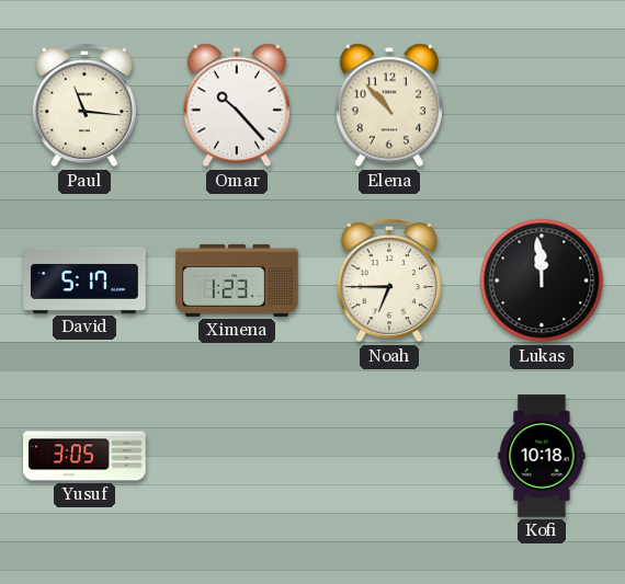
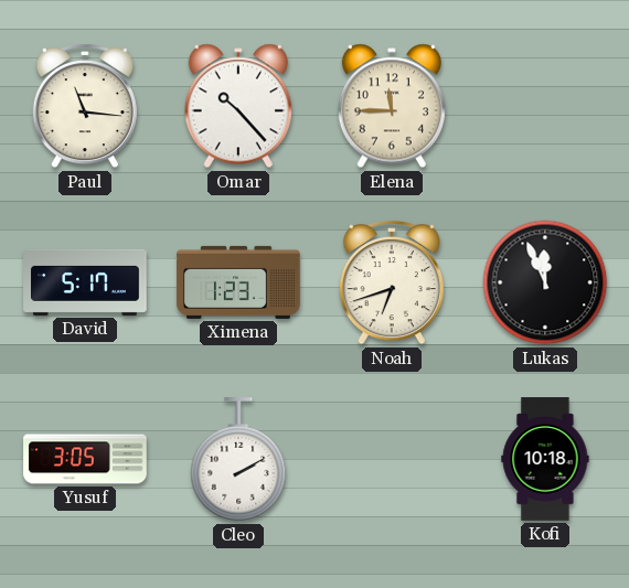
Elena: 10:53 -> 11:45 (392, 106)
Noah: 6:45 -> 6:42 (392, 282)
Lukas: 11:59 -> 11:56 (545, 282)
Cleo: none -> 2:10 (238, 460)
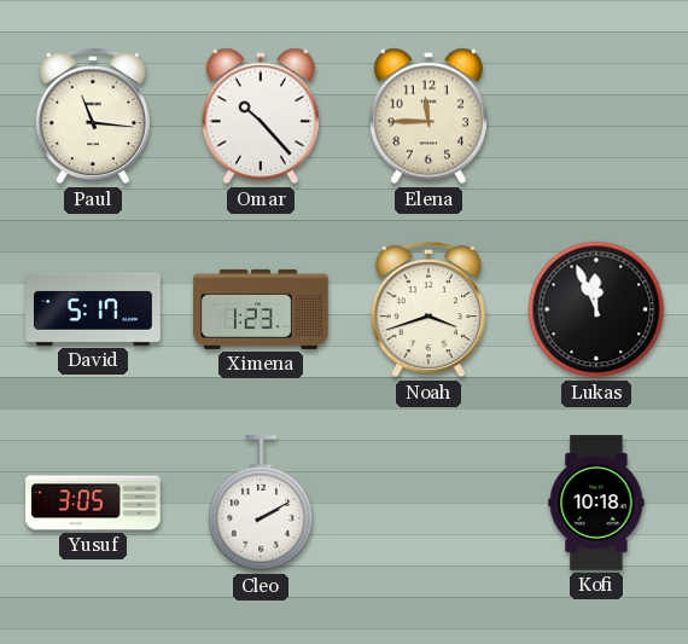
Noah: 6:42 -> 3:42 (428, 309)
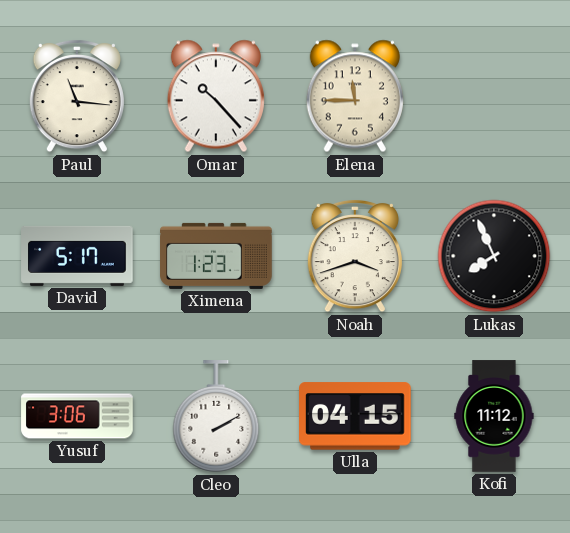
Lukas: 11:56 -> 7:56 (494, 256)
Yusuf: 3:05 -> 3:06 (77, 416)
Ulla: none -> 04:15 (356, 416)
Kofi: 10:18 -> 11:12 (494, 416)
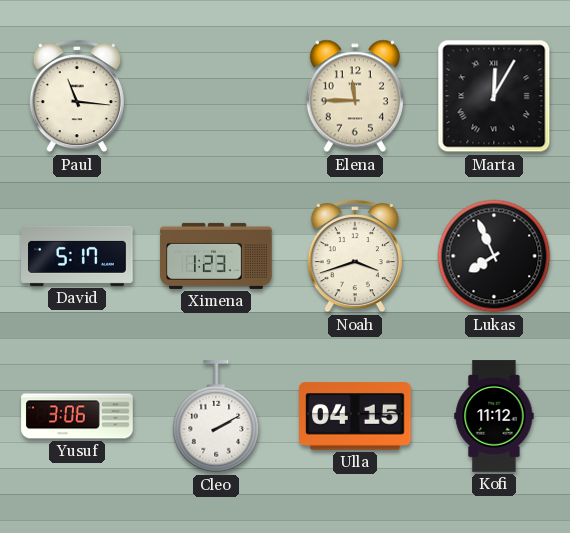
Omar: 10:23 -> none (216, 96)
Marta: none -> 12:05 (494, 96)
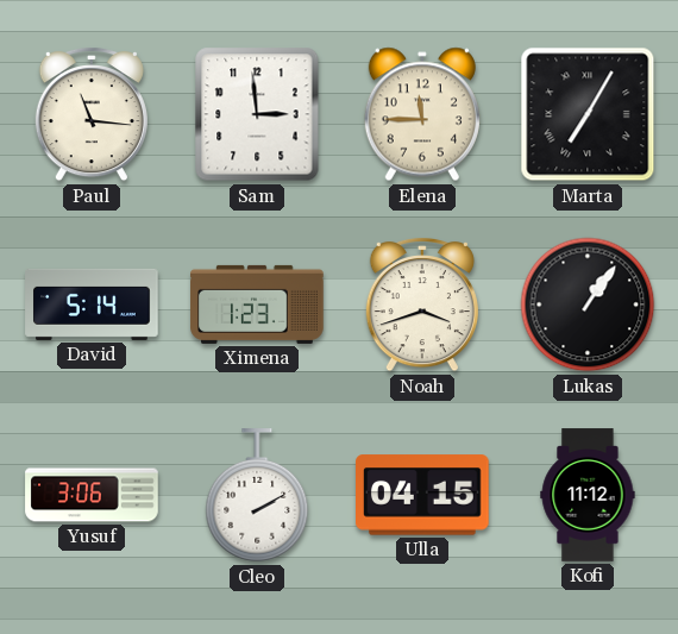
Sam: none -> 2:59 (257, 114)
Marta: 12:05 -> 7:05 (588, 114)
David: 5:17 -> 5:14 (92, 305)
Lukas: 7:56 -> 1:06 (588, 305)
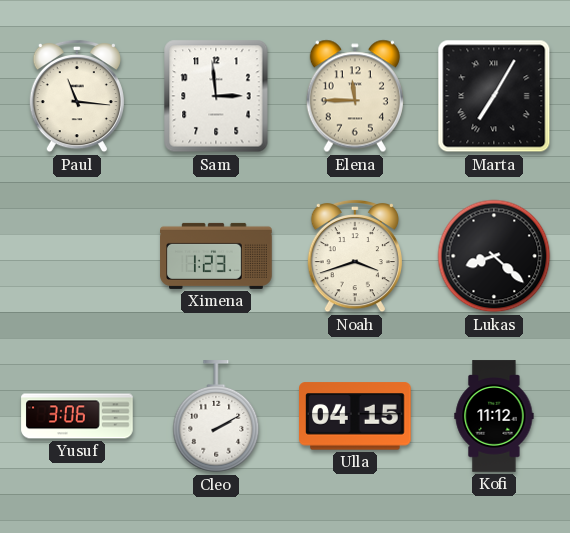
David: 5:14 -> none (92, 305)
Lukas: 1:06 -> 8:22 (494, 256)
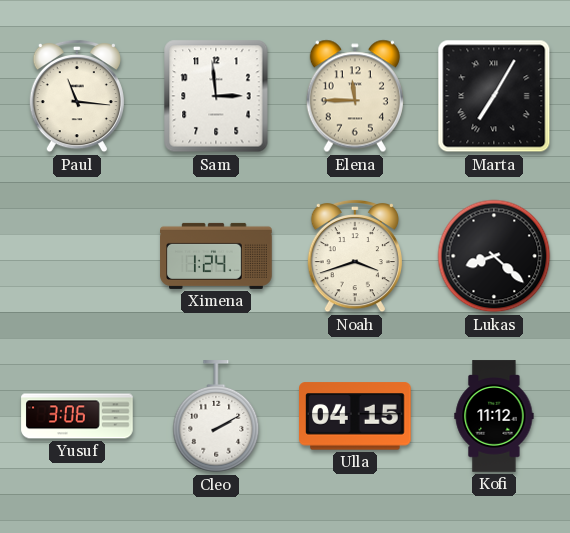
Ximena: 1:23 -> 1:24 (216, 256)
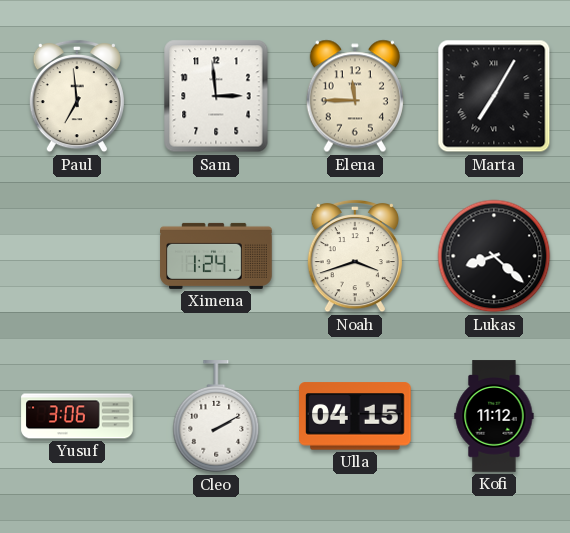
Paul: 11:16 -> 6:59 (77, 96)
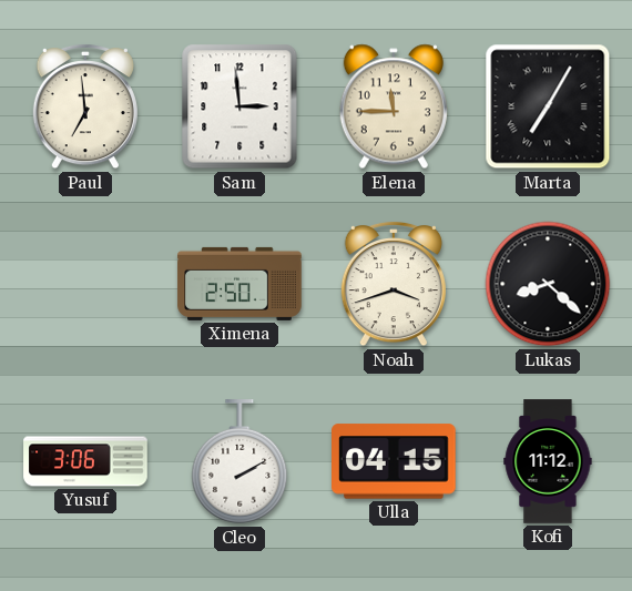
Ximena: 1:24 -> 2:50 (239, 284)
